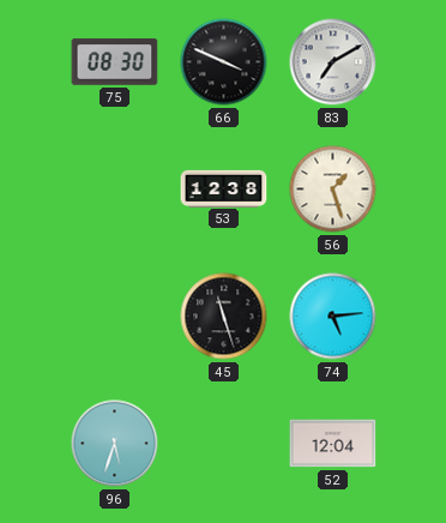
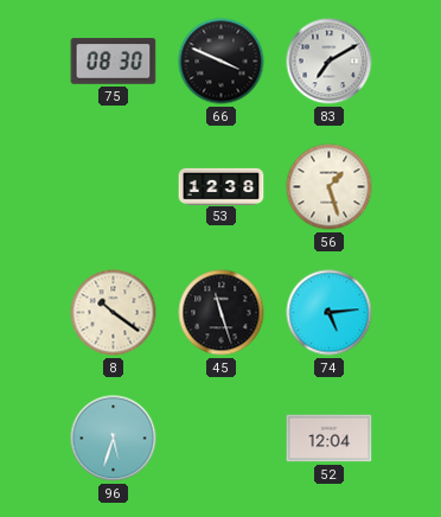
8: none -> 10:21 (114, 313)
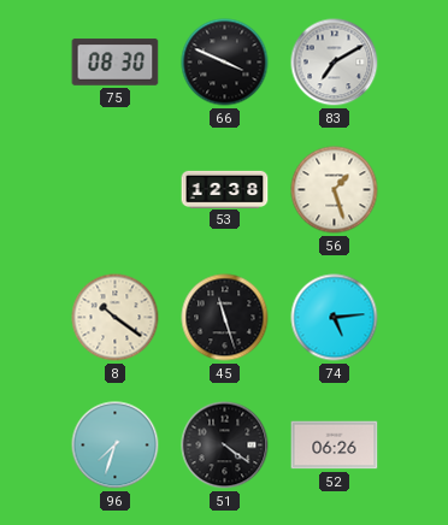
96: 5:33 -> 7:33 (116, 446)
51: none -> 4:21 (225, 446)
52: 12:04 -> 06:26 (335, 446)
